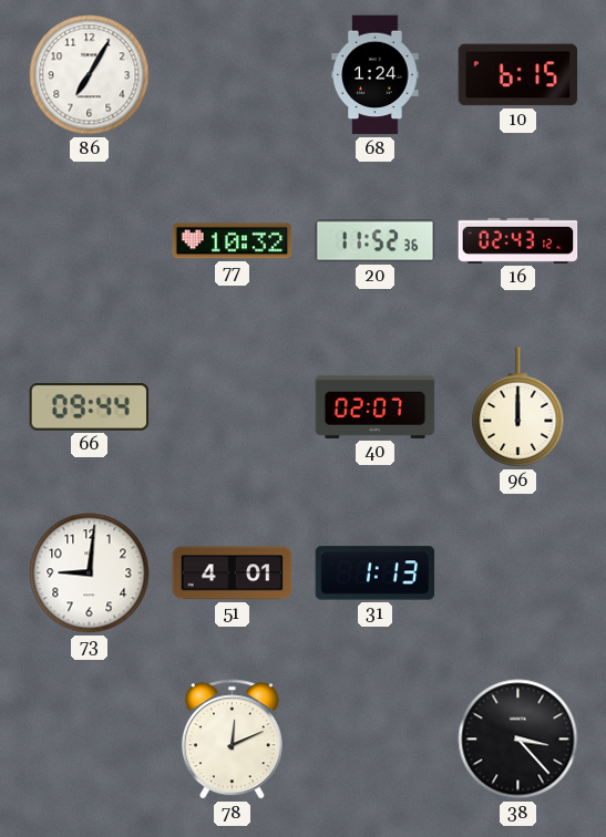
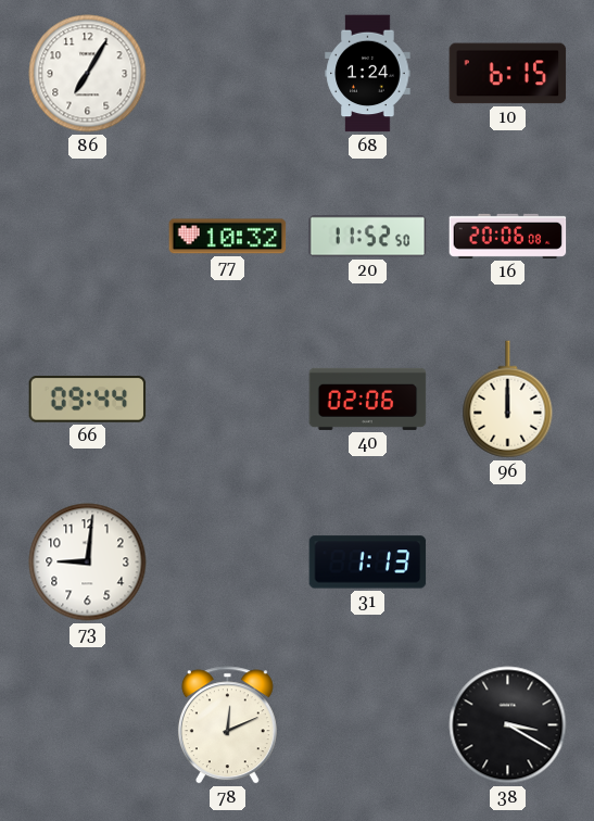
20: 11:52:36 -> 11:52:50 (368, 237)
16: 02:43 -> 20:06 (508, 236)
40: 02:07 -> 02:06 (368, 399)
51: 4:01 -> none (233, 573)
38: 3:23 -> 3:20 (508, 725)
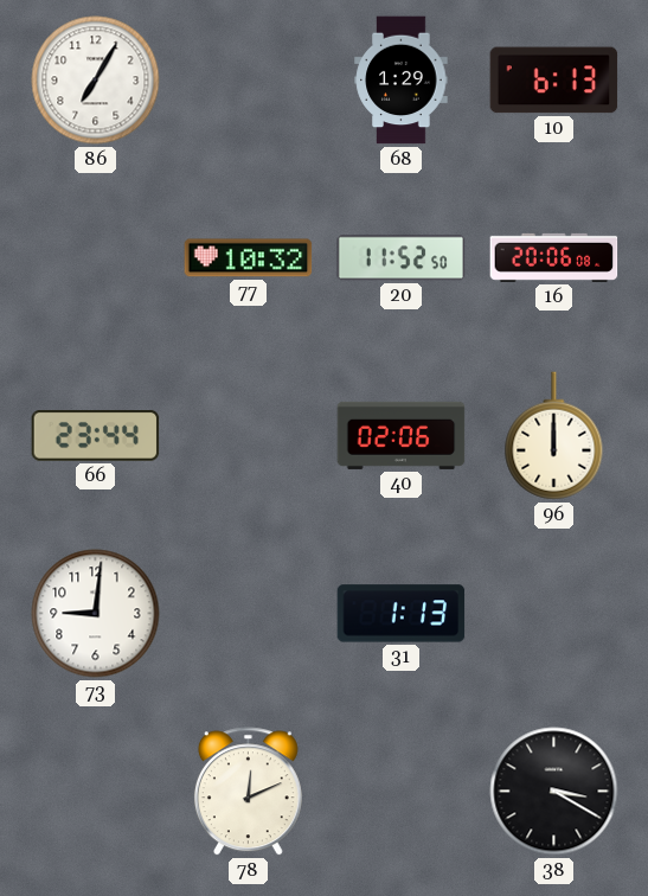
68: 1:24 -> 1:29 (402, 81)
10: 6:15 -> 6:13 (554, 81)
66: 09:44 -> 23:44 (96, 436)
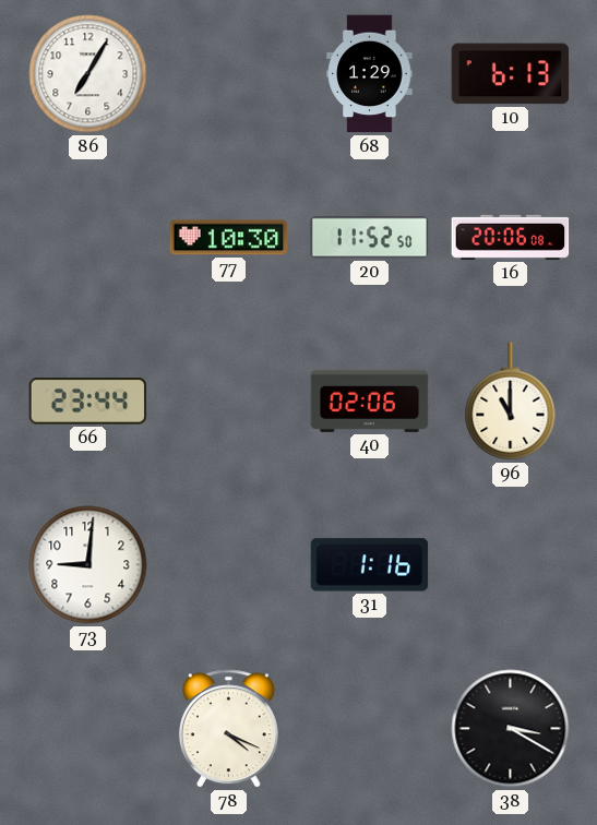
77: 10:32 -> 10:30 (229, 238)
96: 12:00 -> 11:00 (511, 402)
31: 1:13 -> 1:16 (370, 565)
78: 12:11 -> 4:19 (228, 729)
